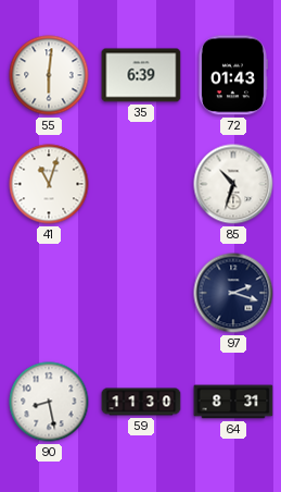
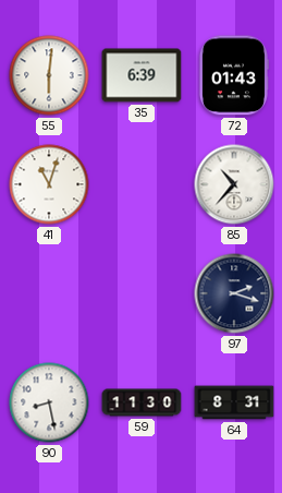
85: 10:33 -> 10:37 (234, 184)
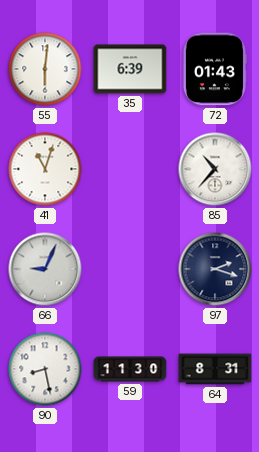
66: none -> 9:04 (45, 269)
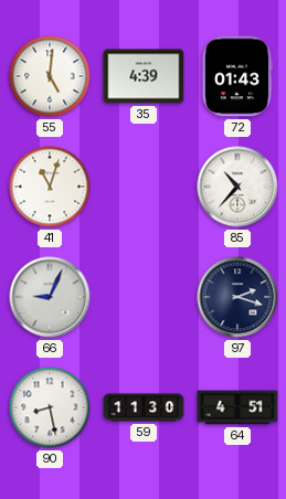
55: 6:01 -> 5:01 (50, 76)
35: 6:39 -> 4:39 (144, 76)
64: 8:31 -> 4:51 (237, 407)
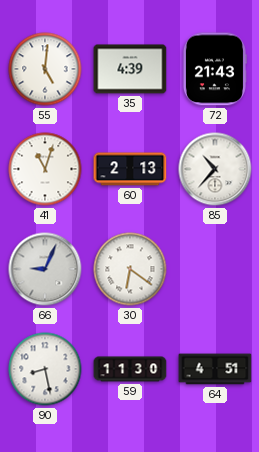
72: 01:43 -> 21:43 (214, 69)
60: none -> 2:13 (130, 169)
30: none -> 6:21 (130, 269)
97: 2:18 -> none (237, 297)
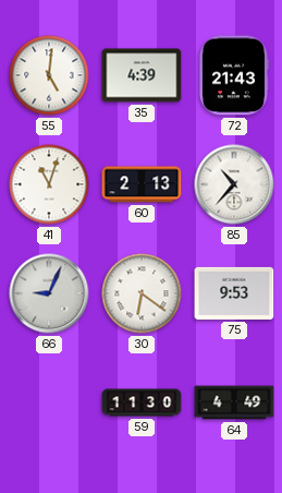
75: none -> 9:53 (234, 293)
90: 8:28 -> none (45, 369)
64: 4:51 -> 4:49 (234, 402)
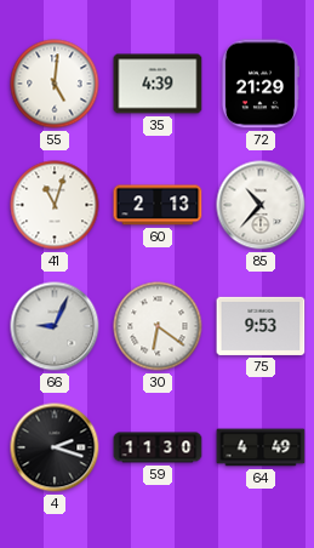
72: 21:43 -> 21:29 (259, 84)
4: none -> 2:18 (55, 447)
